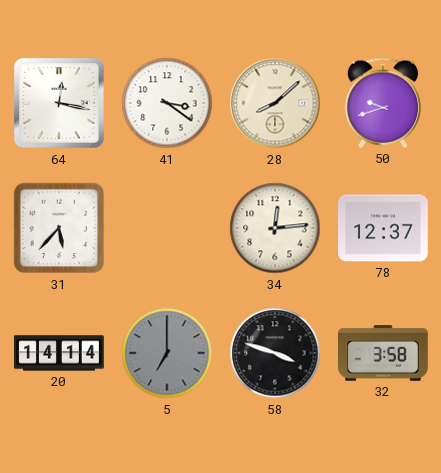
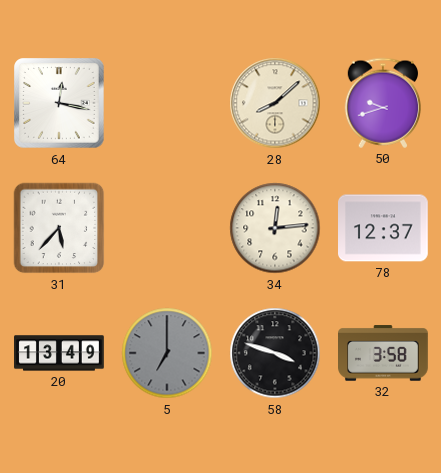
41: 3:21 -> none (167, 103)
20: 14:14 -> 13:49 (59, 353)
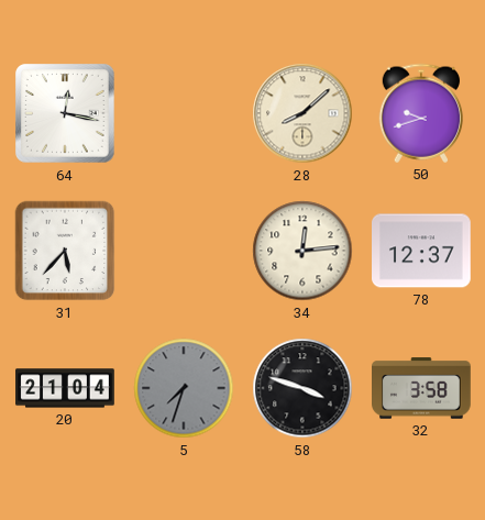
20: 13:49 -> 21:04 (65, 388)
5: 7:00 -> 7:33 (184, 388)
